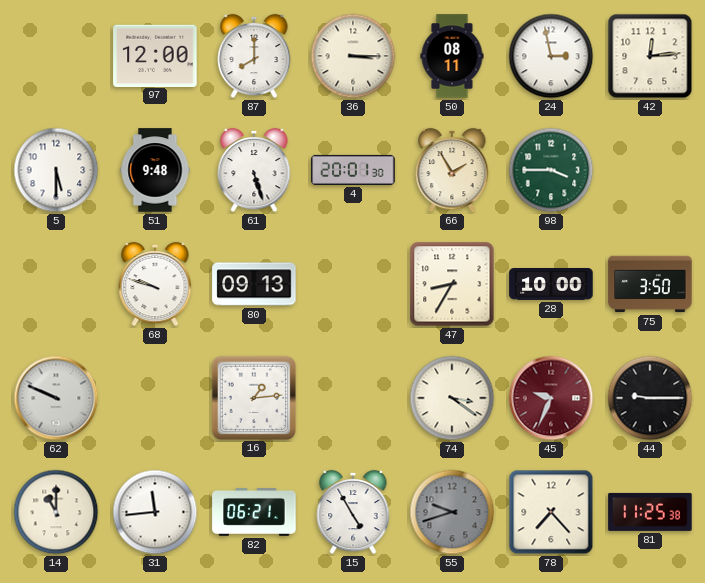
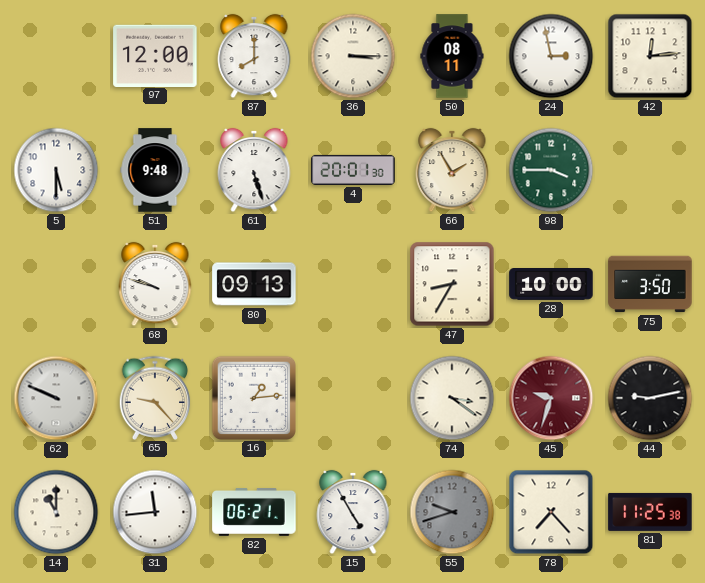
65: none -> 9:23 (155, 397)
45: 9:34 -> 9:33 (551, 398)
44: 9:15 -> 9:13 (650, 398)
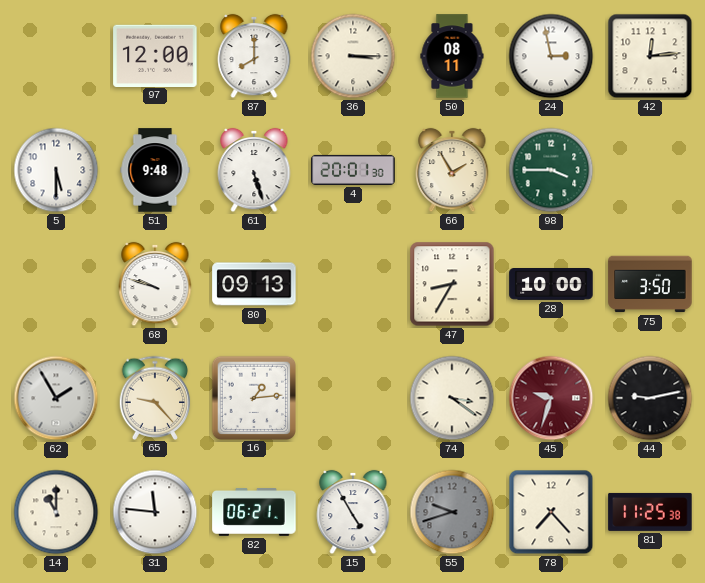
62: 9:49 -> 1:55 (56, 398)
31: 11:44 -> 11:46 (155, 512)
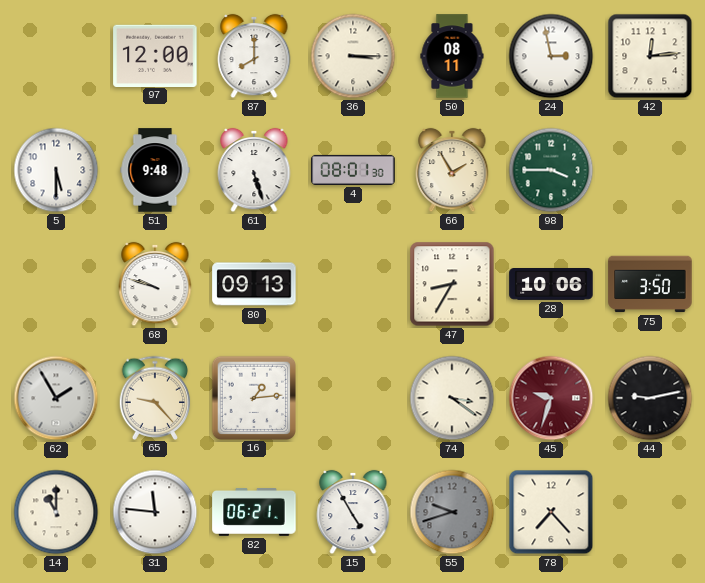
4: 20:01 -> 08:01 (353, 170)
28: 10:00 -> 10:06 (551, 285)
81: 11:25 -> none (650, 512)
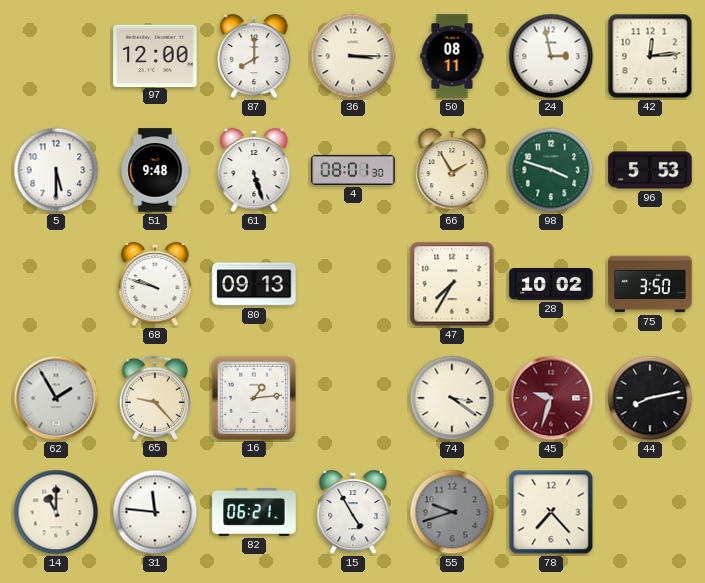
98: 3:45 -> 3:48 (551, 170)
96: none -> 5:53 (650, 170)
47: 8:35 -> 7:35 (452, 284)
28: 10:06 -> 10:02 (551, 285)
44: 9:13 -> 8:13 (650, 398)
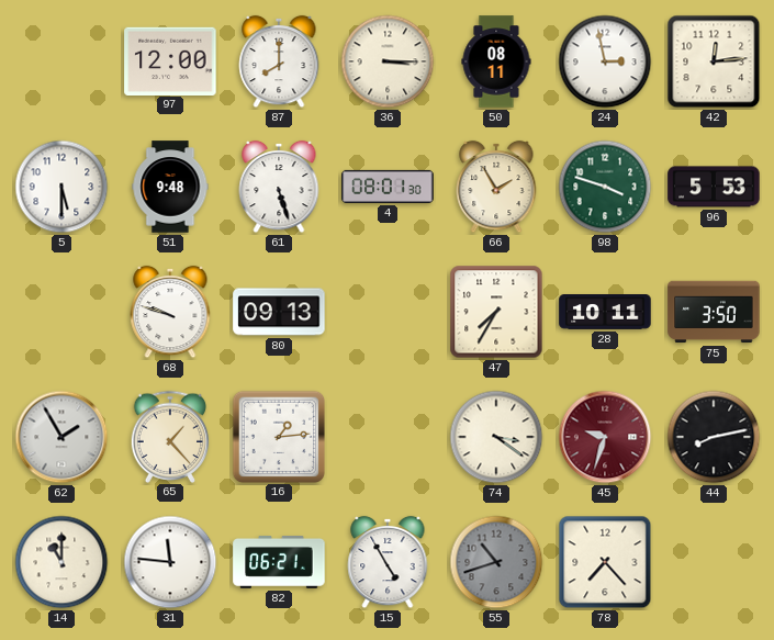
28: 10:02 -> 10:11 (605, 313)
65: 9:23 -> 1:23 (170, 436)
55: 9:42 -> 10:42 (496, 562)
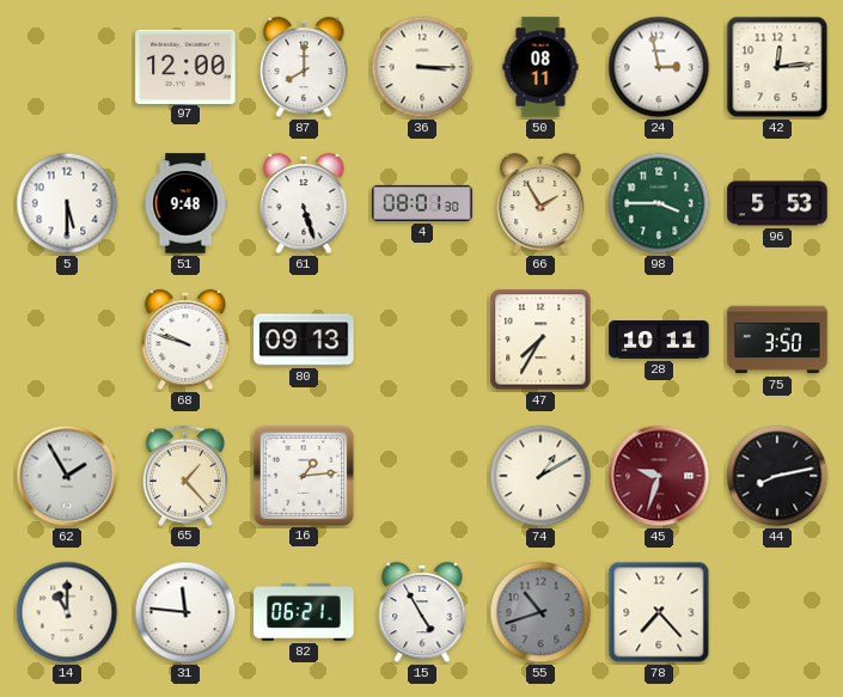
98: 3:48 -> 3:45 (659, 203)
74: 3:21 -> 1:10 (540, 476)
